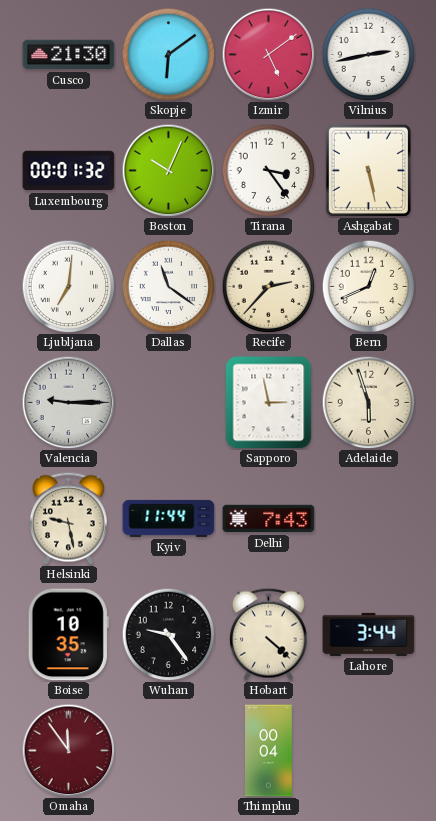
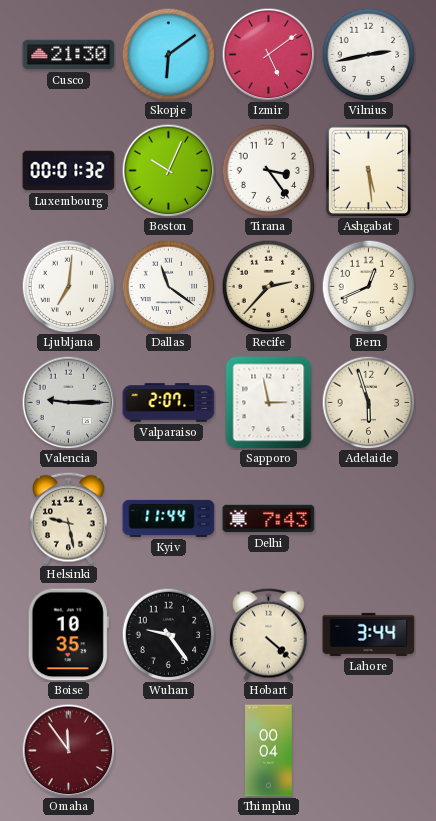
Ashgabat: 5:28 -> 5:29 (369, 170)
Valparaiso: none -> 2:07 (169, 403)
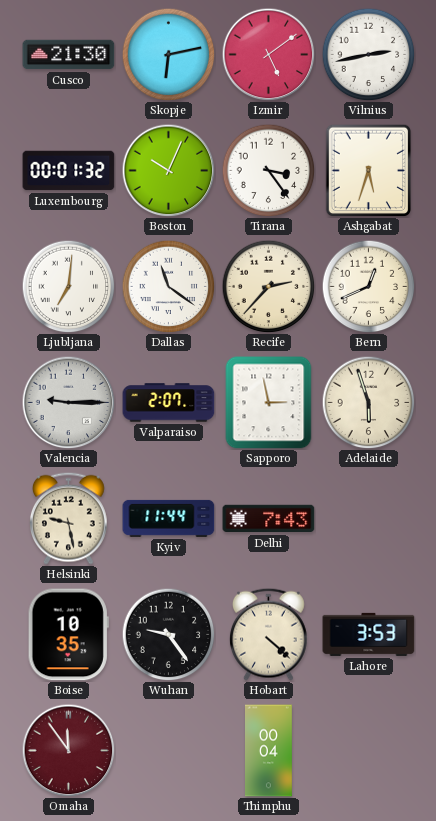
Skopje: 6:09 -> 6:13 (168, 54)
Ashgabat: 5:29 -> 5:33 (369, 170)
Lahore: 3:44 -> 3:53 (369, 634)
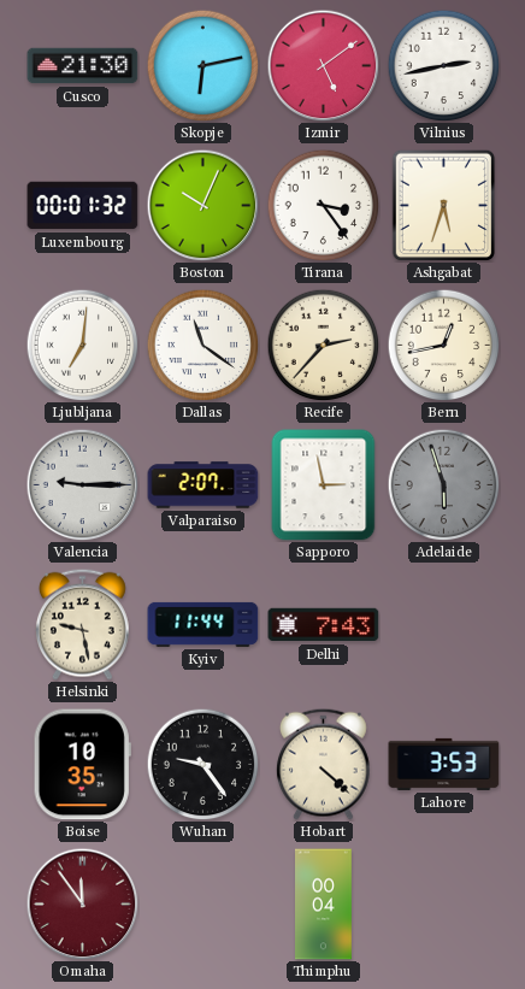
Bern: 12:41 -> 12:43 (443, 345)
Adelaide dial: cream -> grey (443, 484)
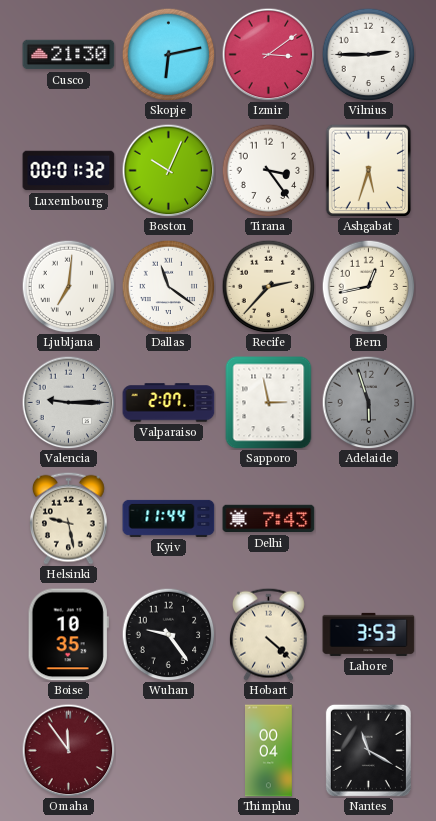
Izmir: 5:09 -> 3:09 (268, 54)
Vilnius: 2:43 -> 2:45 (368, 54)
Nantes: none -> 11:20 (368, 750)
